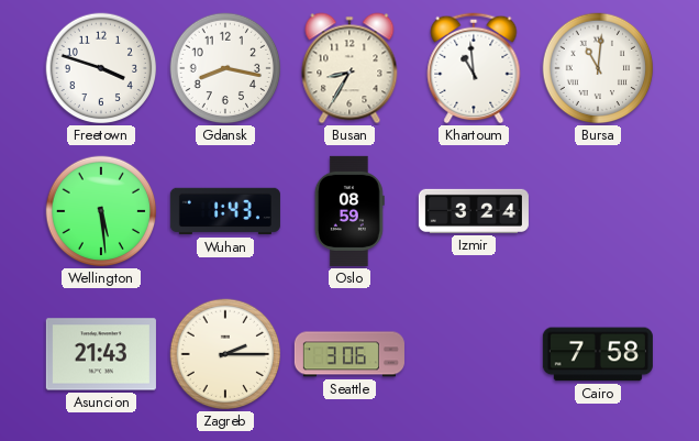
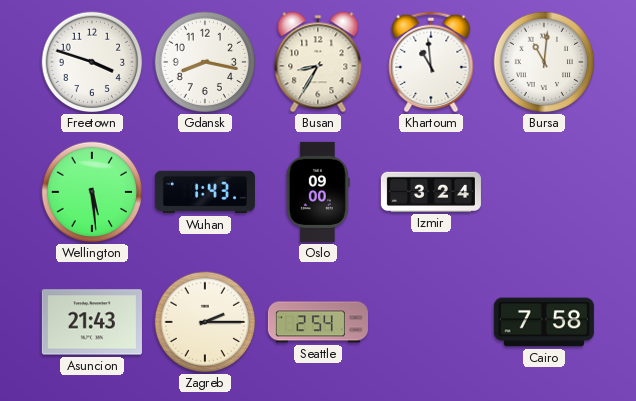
Oslo: 08:59 -> 09:00 (318, 192)
Seattle: 3:06 -> 2:54 (318, 322)
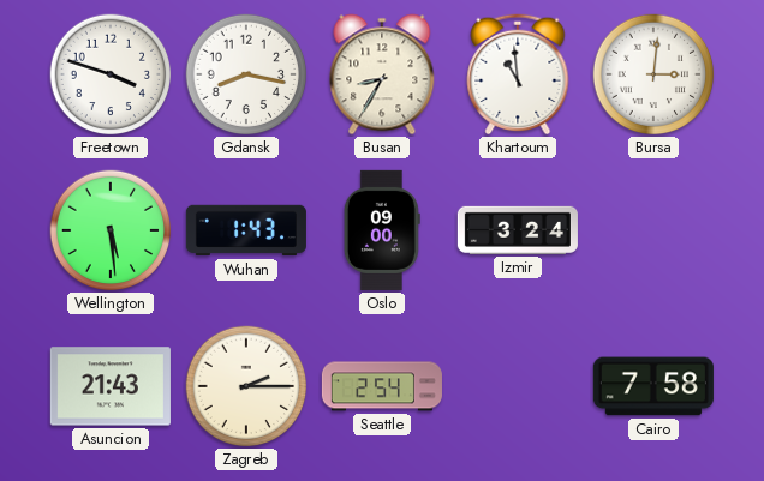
Bursa: 11:01 -> 3:01 (653, 74)
